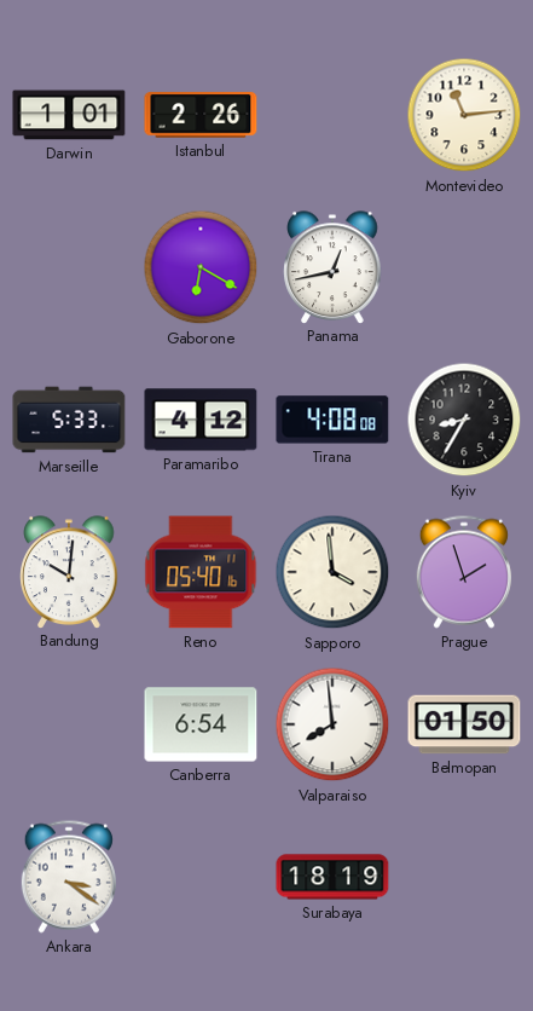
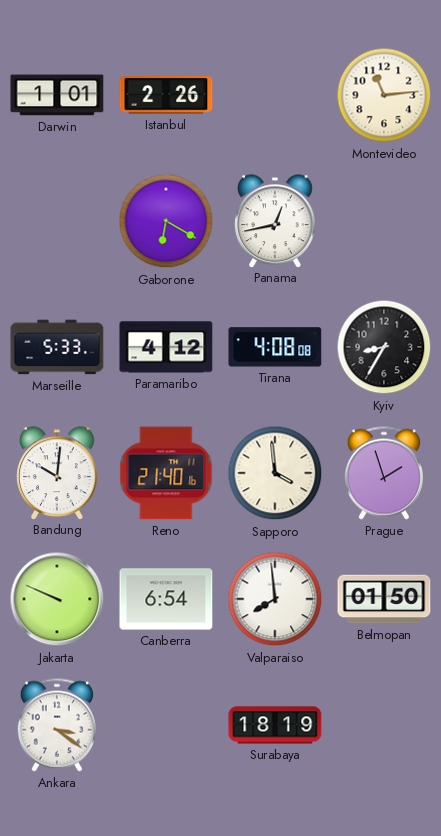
Reno: 05:40 -> 21:40 (166, 473)
Jakarta: none -> 9:49 (57, 599)
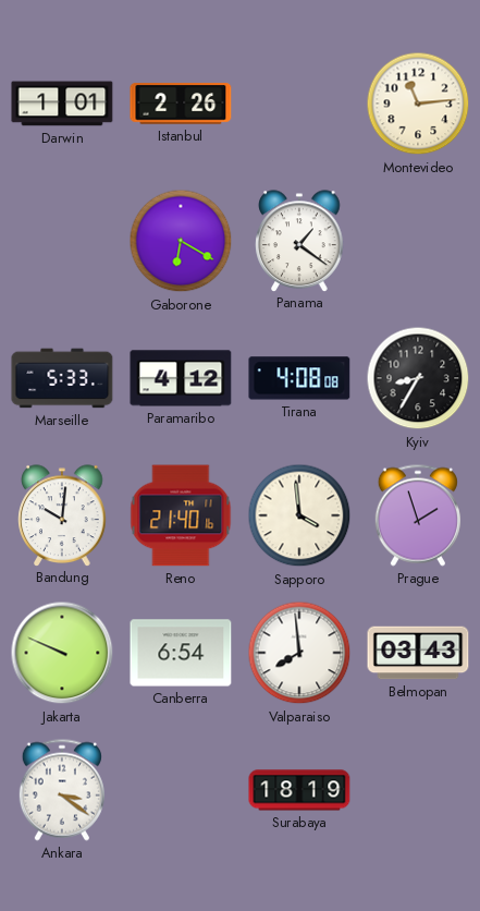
Panama: 12:43 -> 1:21 (299, 241)
Belmopan: 01:50 -> 03:43 (418, 653)
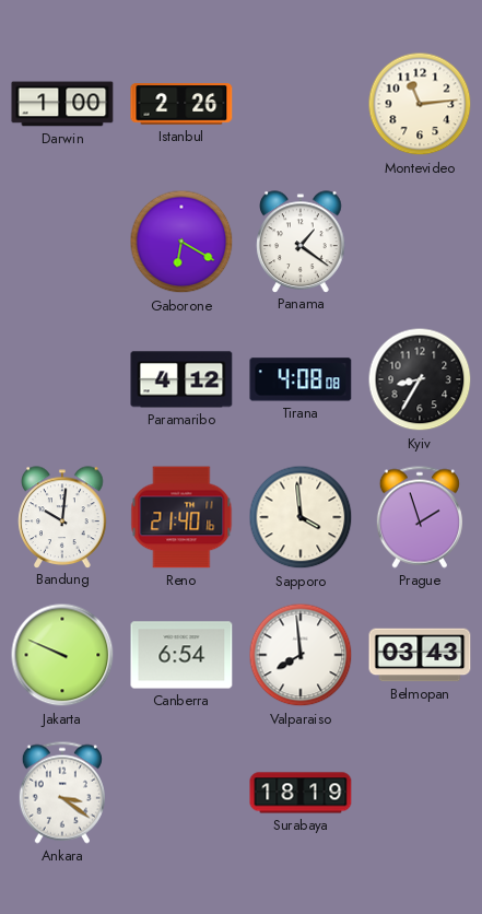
Darwin: 1:01 -> 1:00 (62, 104)
Marseille: 5:33 -> none (62, 378)
